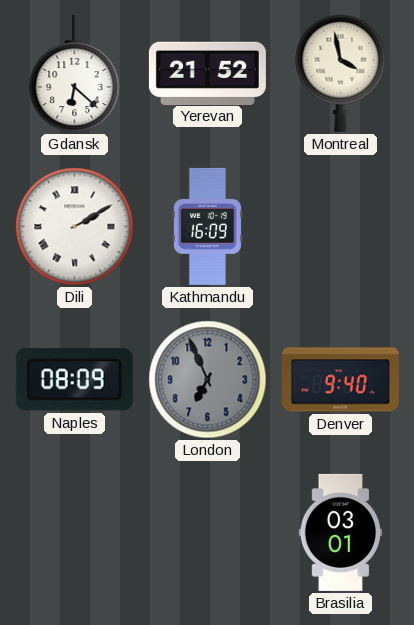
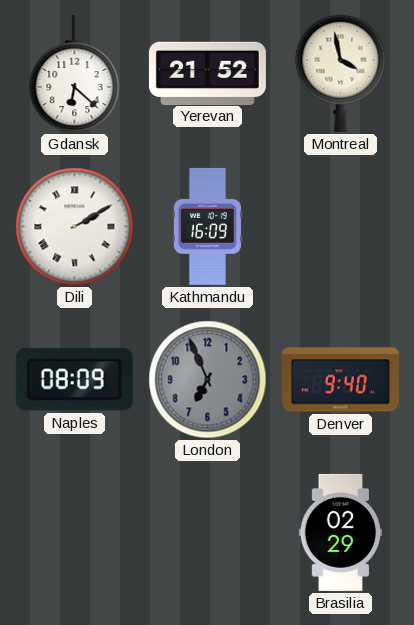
Brasilia: 03:01 -> 02:29 (341, 532)
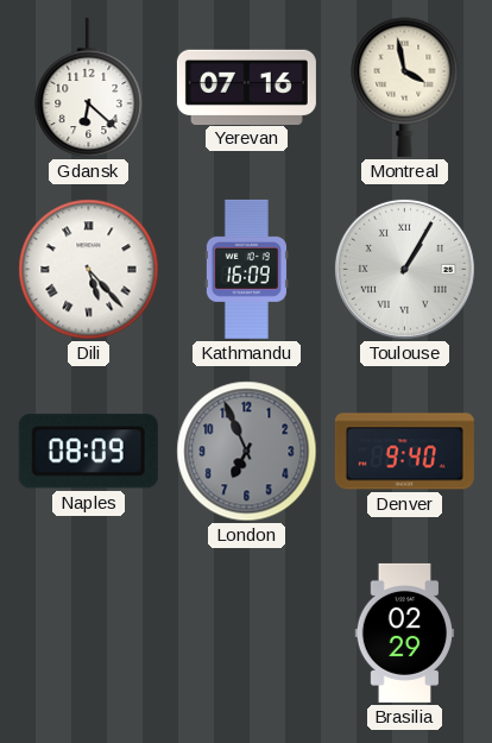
Yerevan: 21:52 -> 07:16 (246, 87)
Dili: 2:10 -> 5:23 (89, 270)
Toulouse: none -> 1:05 (404, 269)
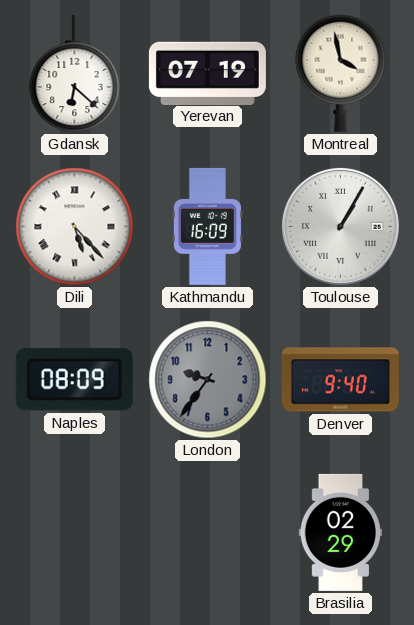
Yerevan: 07:16 -> 07:19 (207, 73)
London: 6:56 -> 9:36 (208, 380)
